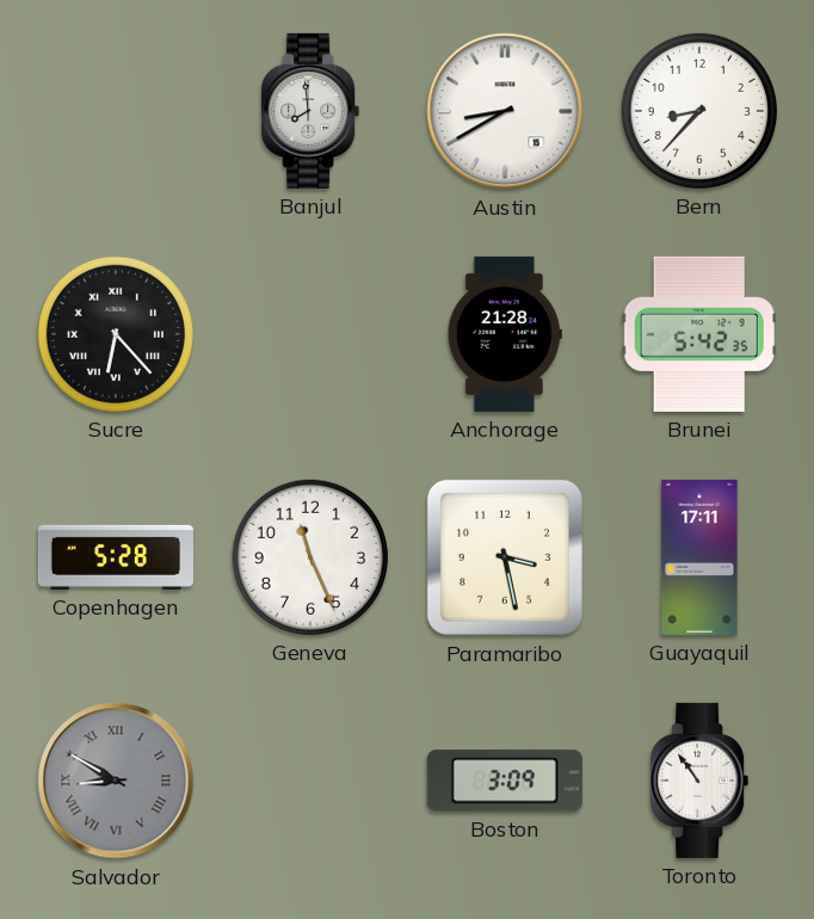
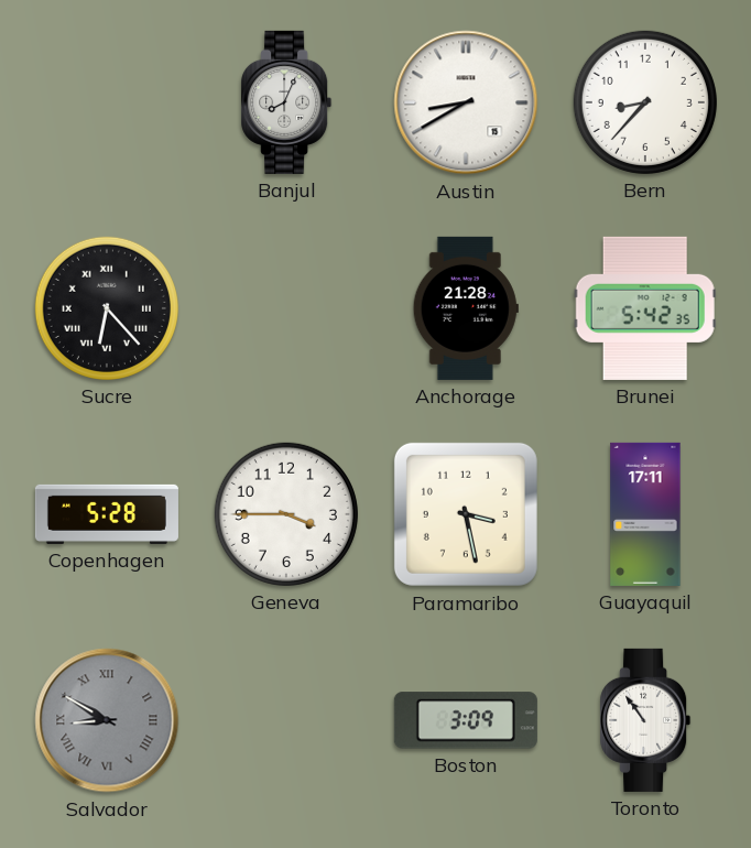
Banjul: 7:59 -> 8:04 (286, 102)
Geneva: 11:26 -> 3:45 (286, 514)
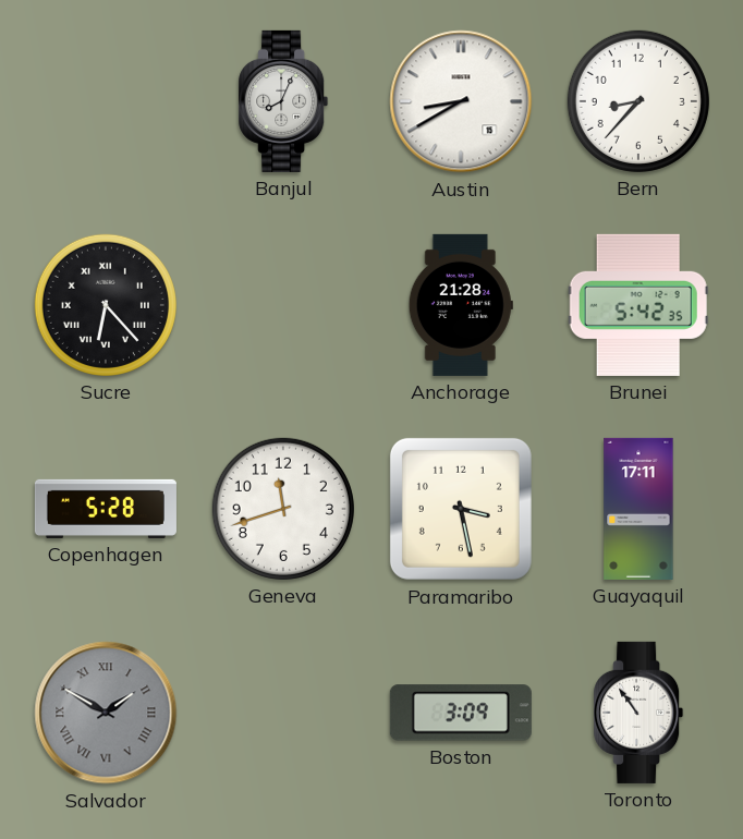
Geneva: 3:45 -> 11:42 (283, 509)
Salvador: 8:50 -> 1:50 (106, 713)
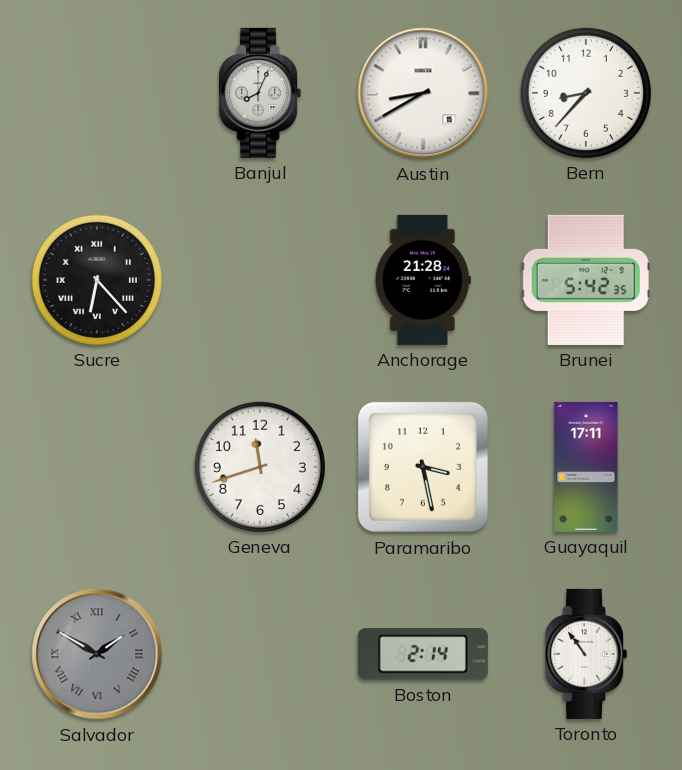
Copenhagen: 5:28 -> none (106, 509)
Boston: 3:09 -> 2:14 (423, 654)
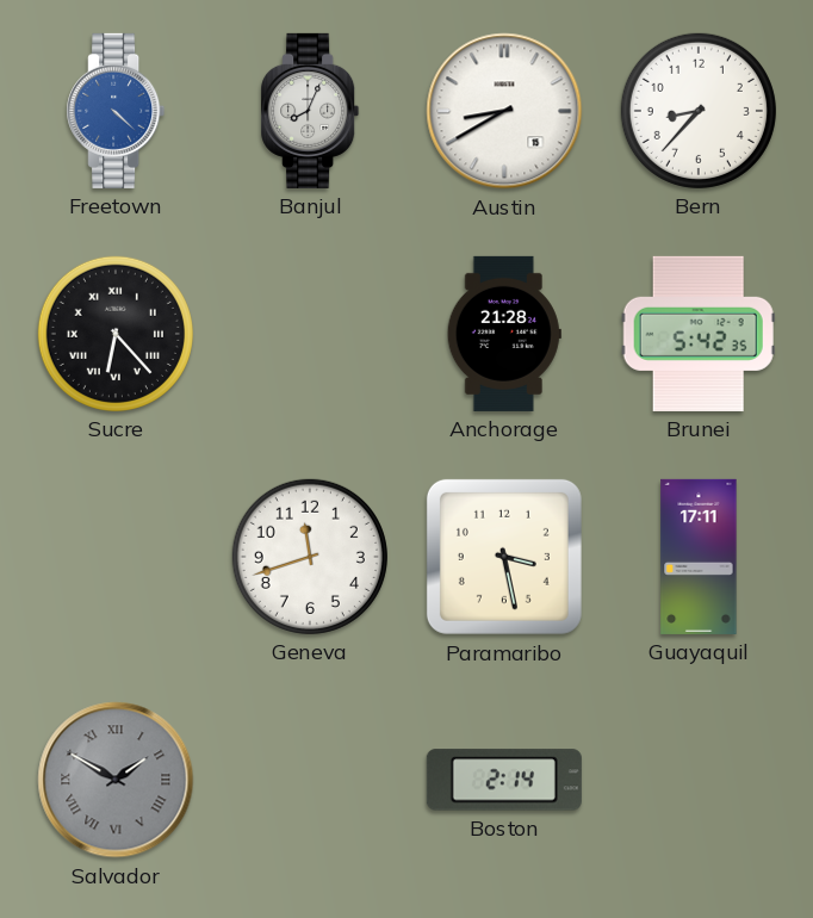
Freetown: none -> 4:22 (116, 111)
Toronto: 10:54 -> none (586, 654)
